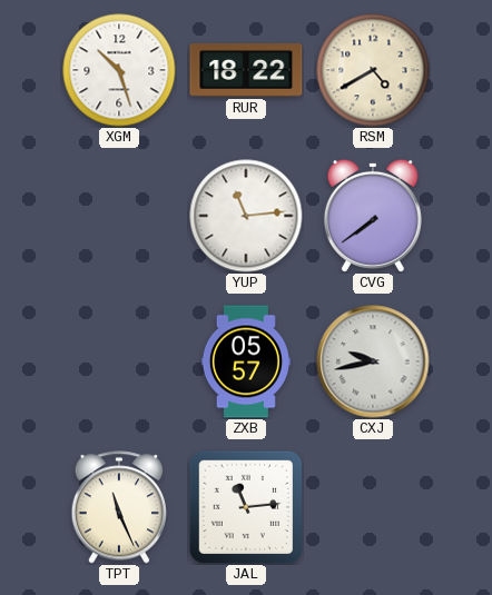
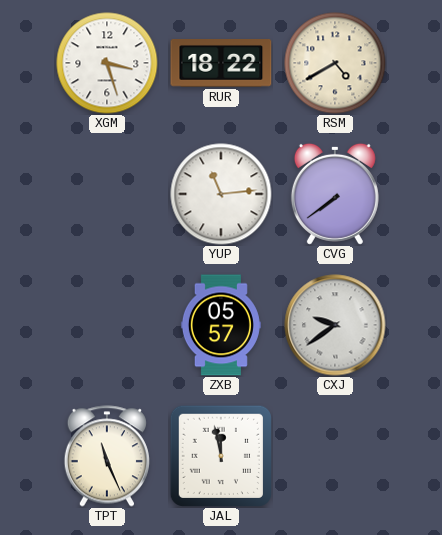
XGM: 10:27 -> 3:27 (107, 63)
CXJ: 9:43 -> 9:39 (335, 325)
JAL: 11:14 -> 11:58 (221, 456)
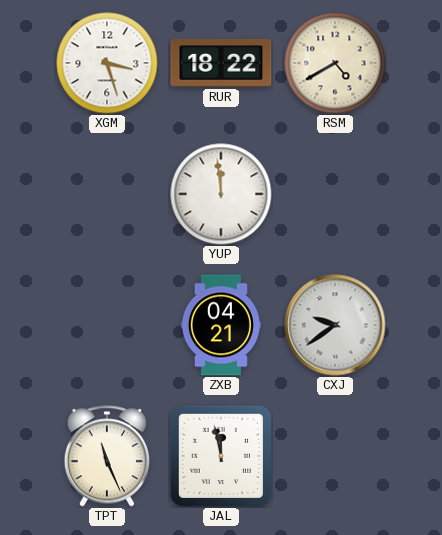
YUP: 11:14 -> 11:59 (221, 194)
CVG: 7:39 -> none (335, 194)
ZXB: 05:57 -> 04:21 (221, 325)
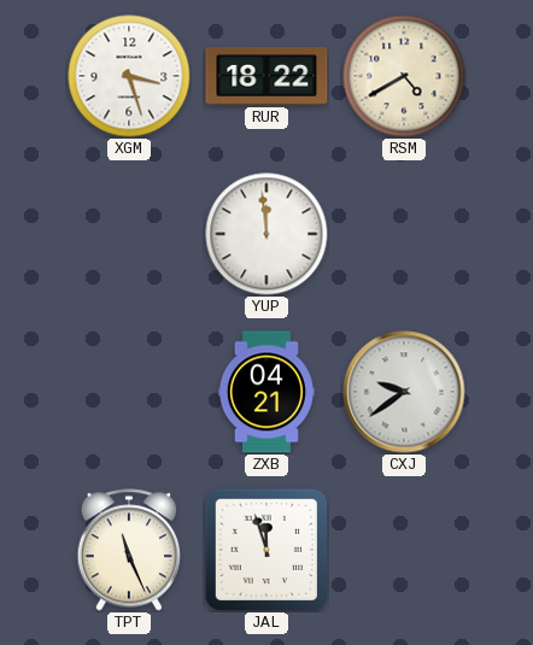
JAL: 11:58 -> 11:57 (266, 550)
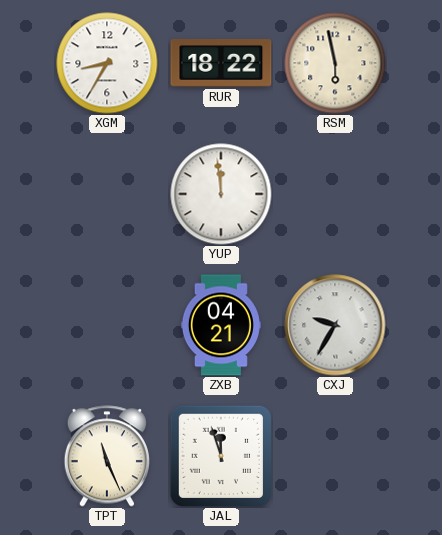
XGM: 3:27 -> 8:35 (107, 63)
RSM: 4:40 -> 5:58 (335, 63)
CXJ: 9:39 -> 9:35 (335, 325)
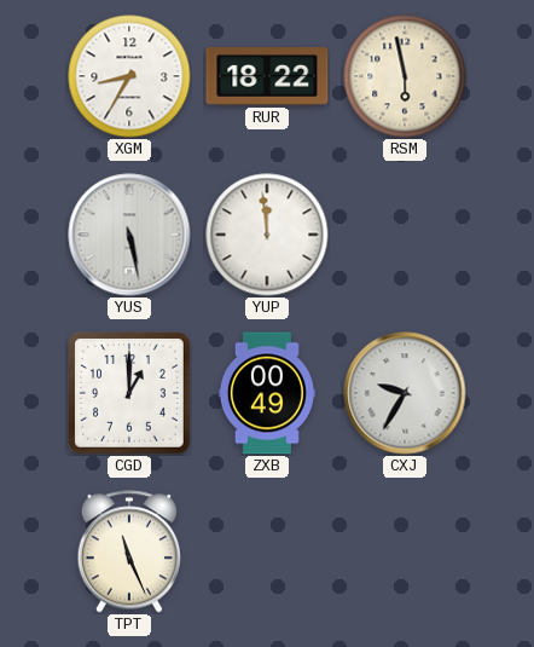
YUS: none -> 5:28 (129, 235)
CGD: none -> 1:00 (130, 394)
ZXB: 04:21 -> 00:49 (267, 393)
JAL: 11:57 -> none (221, 456)
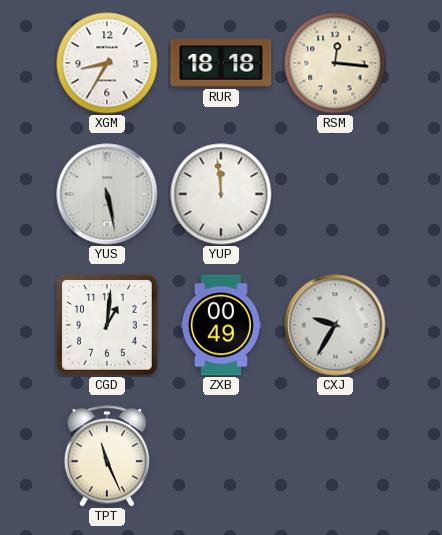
RUR: 18:22 -> 18:18 (221, 64)
RSM: 5:58 -> 12:16 (335, 63)
CGD: 1:00 -> 1:01 (108, 326)
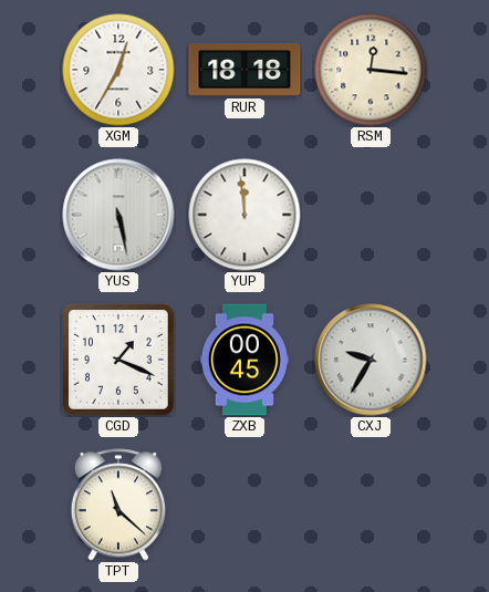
XGM: 8:35 -> 12:35 (118, 70)
CGD: 1:01 -> 1:19 (119, 361)
ZXB: 00:49 -> 00:45 (245, 360)
TPT: 11:26 -> 11:22 (117, 505)
